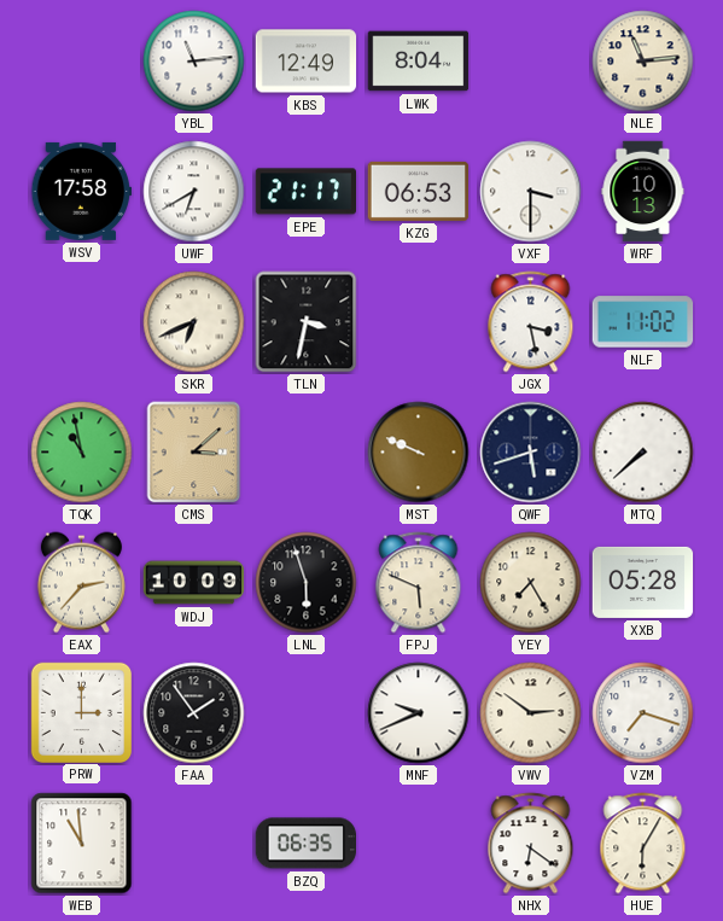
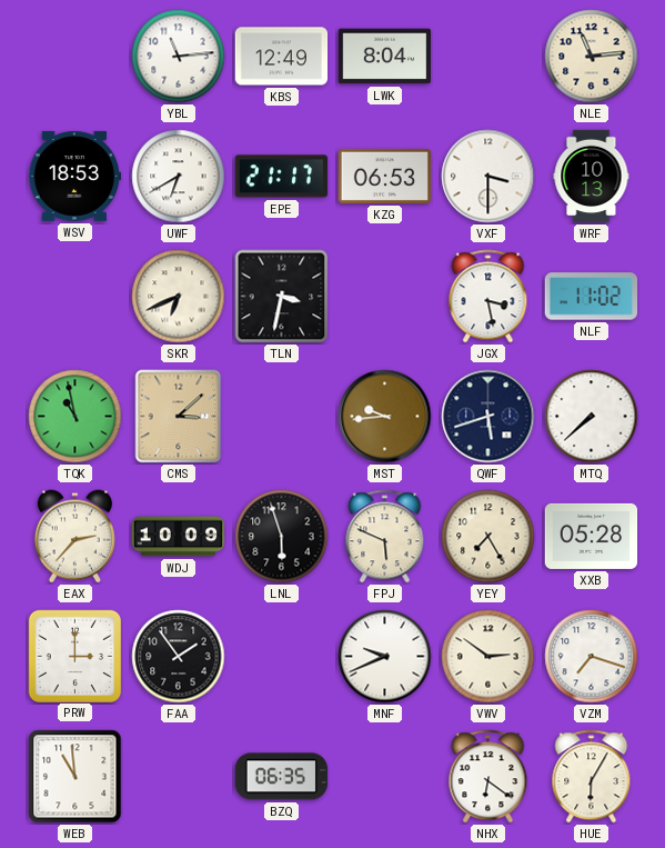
WSV: 17:58 -> 18:53 (75, 176)
MST: 9:49 -> 9:44 (385, 417)
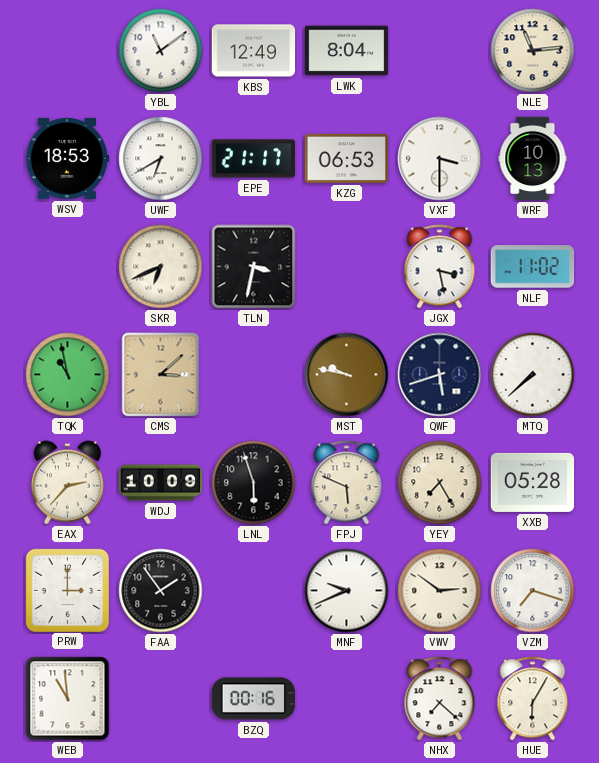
YBL: 11:14 -> 11:09 (161, 51)
MST: 9:44 -> 9:47 (347, 375)
BZQ: 06:35 -> 00:16 (253, 699)
NHX: 6:21 -> 7:22 (440, 699)
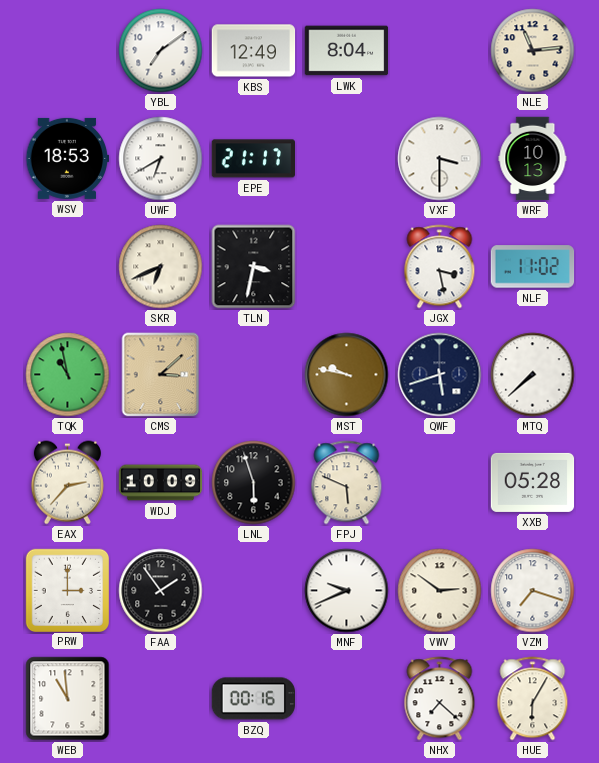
YBL: 11:09 -> 7:09 (161, 51)
KZG: 06:53 -> none (347, 158)
YEY: 7:25 -> none (440, 483)
